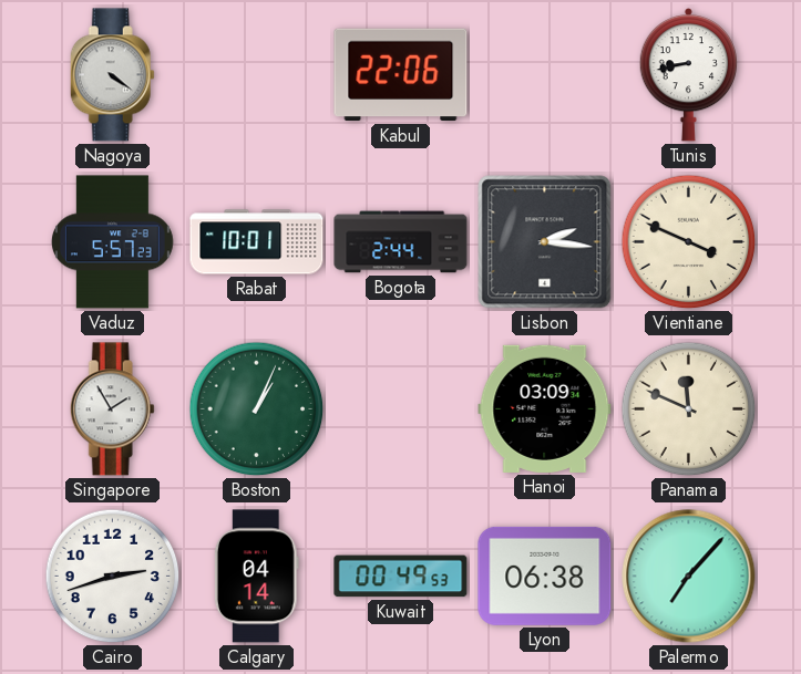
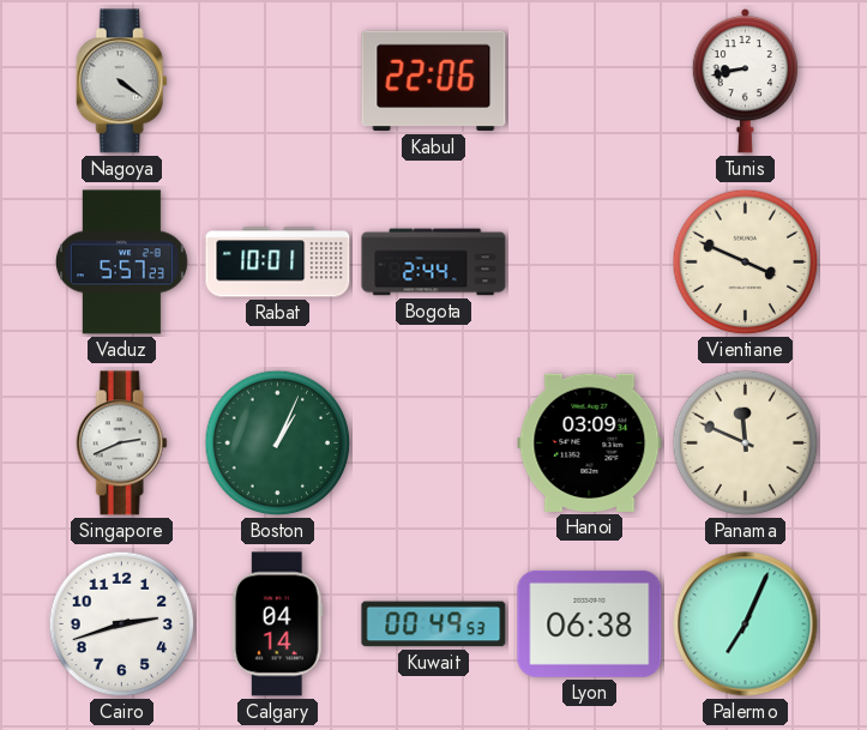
Lisbon: 2:16 -> none (545, 242)
Singapore: 1:55 -> 2:41 (121, 444)
Palermo: 7:07 -> 7:04 (746, 625)
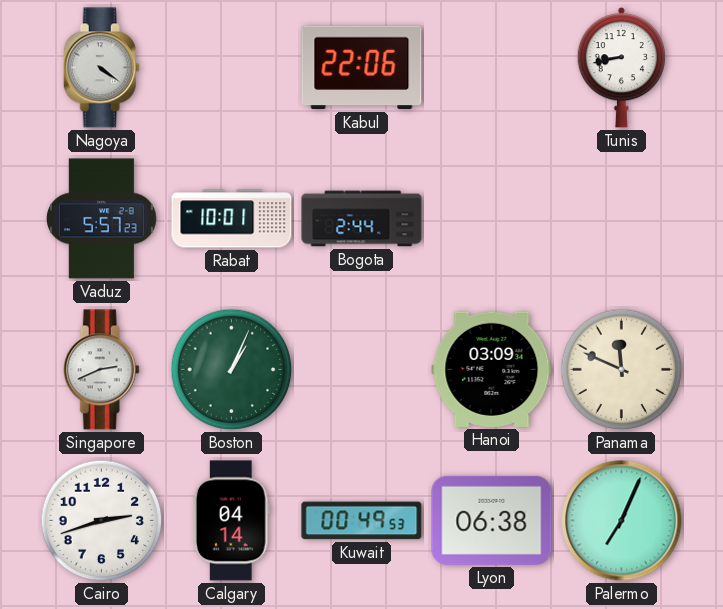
Vientiane: 3:49 -> none (746, 263)
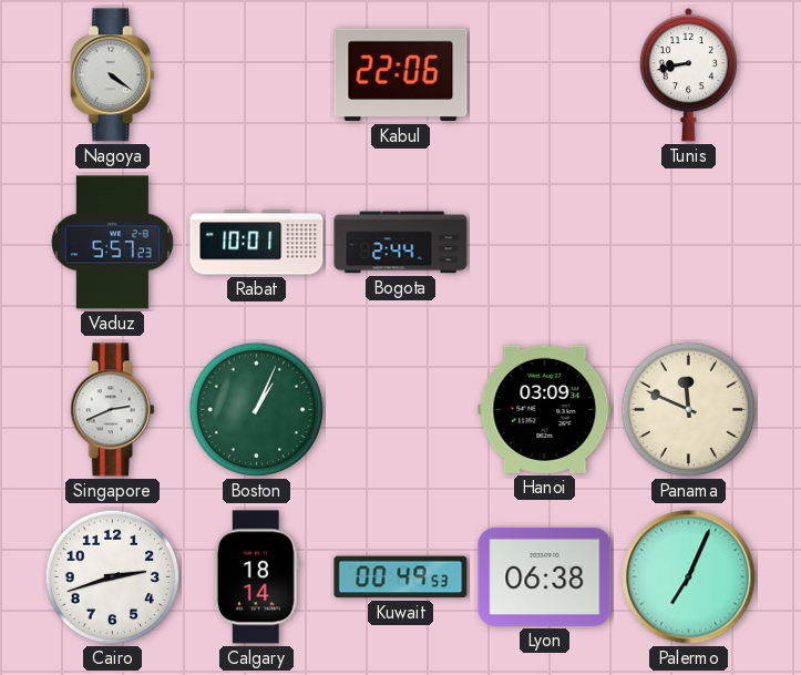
Calgary: 04:14 -> 18:14 (256, 577)
